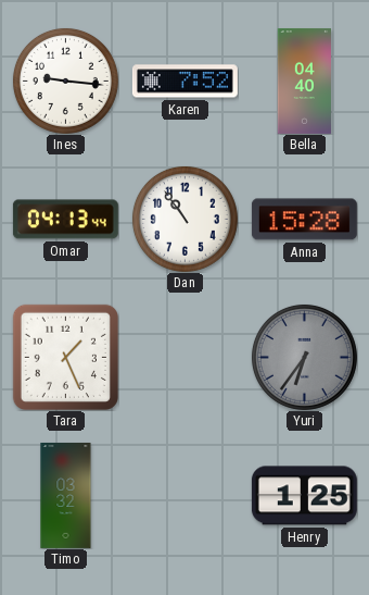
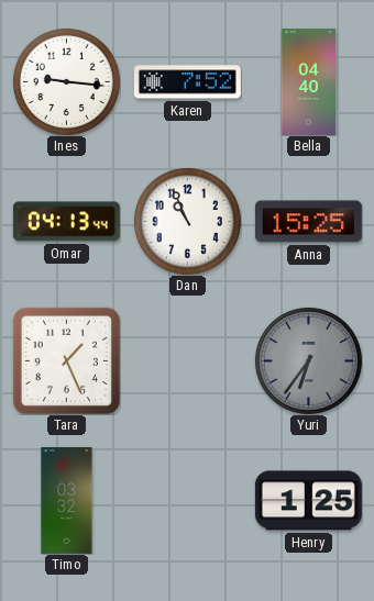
Dan: 10:54 -> 10:56 (187, 221)
Anna: 15:28 -> 15:25 (308, 222)
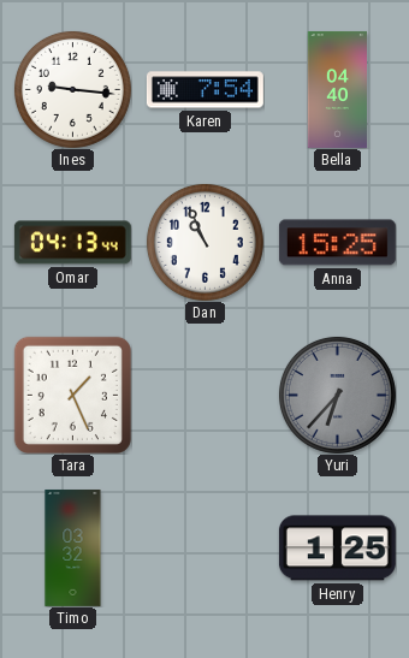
Karen: 7:52 -> 7:54 (204, 90)
Yuri: 6:36 -> 6:37 (337, 395)
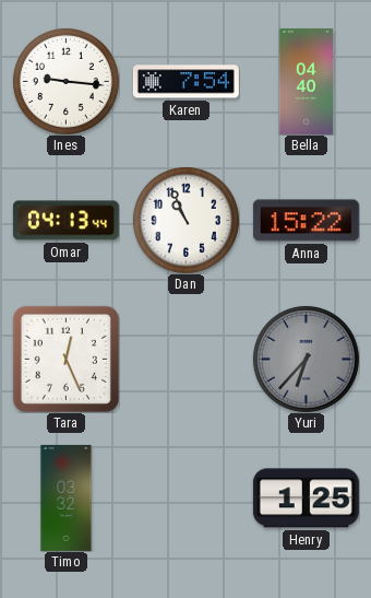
Anna: 15:25 -> 15:22 (306, 221)
Tara: 1:26 -> 12:26 (65, 359)
